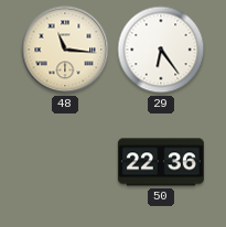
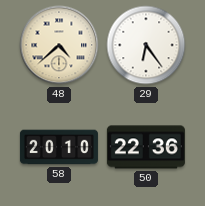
48: 11:16 -> 4:38 (59, 45)
58: none -> 20:10 (59, 147)
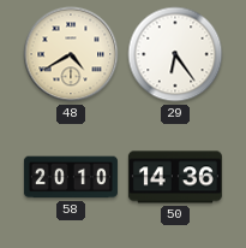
48: 4:38 -> 4:40 (71, 54)
50: 22:36 -> 14:36 (175, 177)
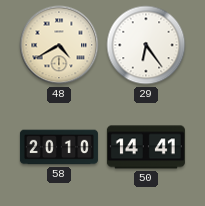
50: 14:36 -> 14:41 (146, 147)
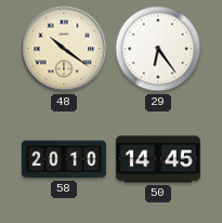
48: 4:40 -> 10:21 (64, 49)
50: 14:41 -> 14:45 (158, 159)
